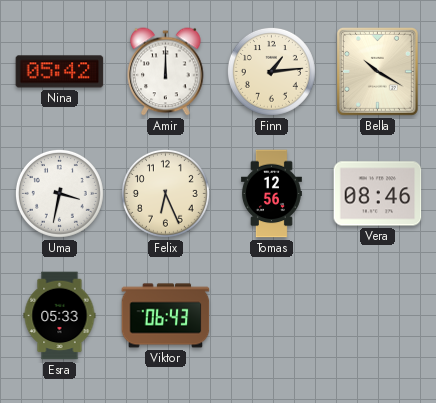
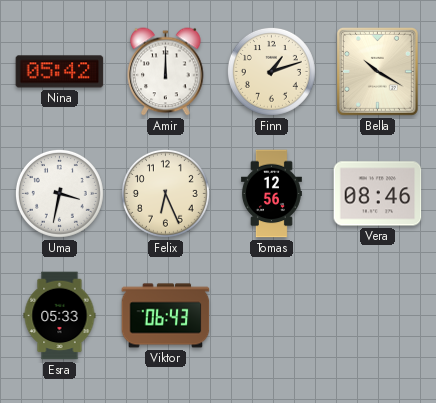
Finn: 1:14 -> 1:12 (271, 71)
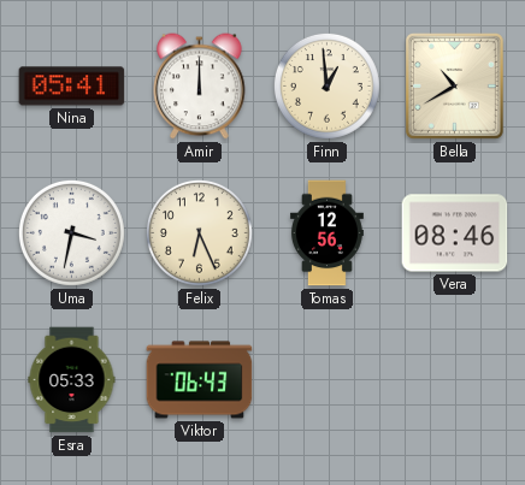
Nina: 05:42 -> 05:41 (72, 87)
Finn: 1:12 -> 12:59 (326, 85)
Bella: 10:20 -> 10:40 (454, 85)
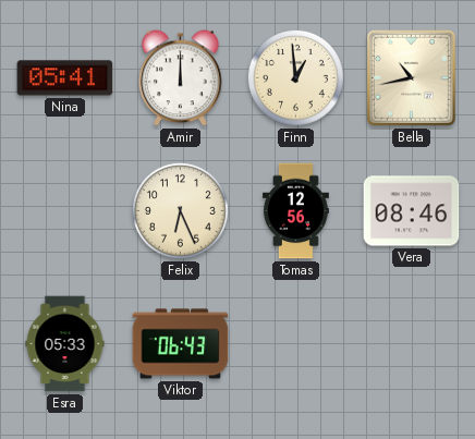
Bella: 10:40 -> 10:43 (411, 77)
Uma: 3:32 -> none (71, 232)
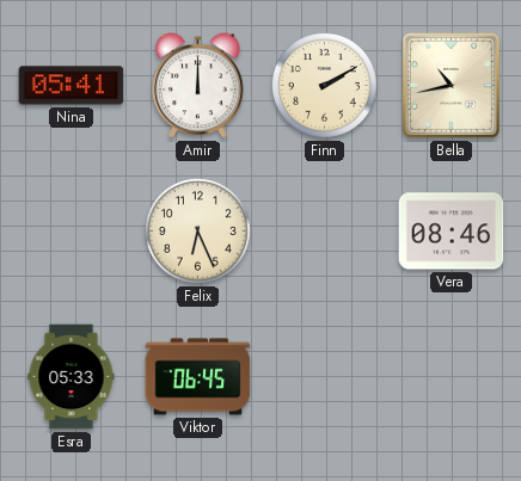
Finn: 12:59 -> 2:10 (324, 85)
Tomas: 12:56 -> none (295, 211)
Viktor: 06:43 -> 06:45 (198, 377)
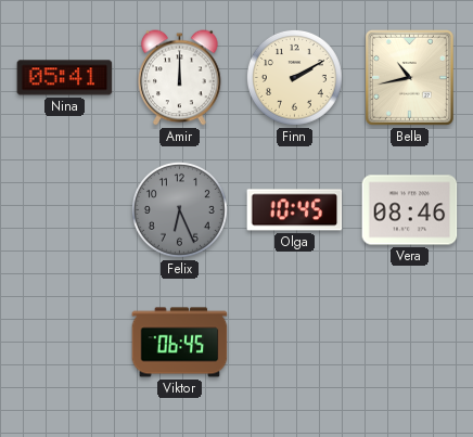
Felix dial: cream -> grey (179, 209)
Olga: none -> 10:45 (295, 210)
Esra: 05:33 -> none (72, 377)
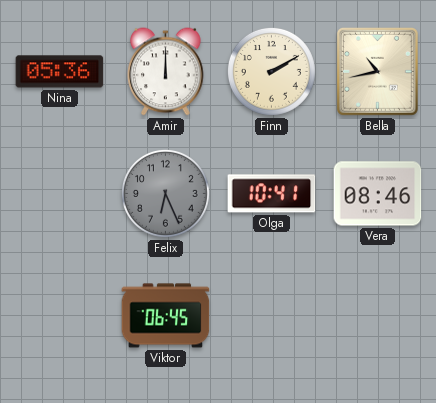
Nina: 05:41 -> 05:36 (60, 72)
Olga: 10:45 -> 10:41 (272, 194)
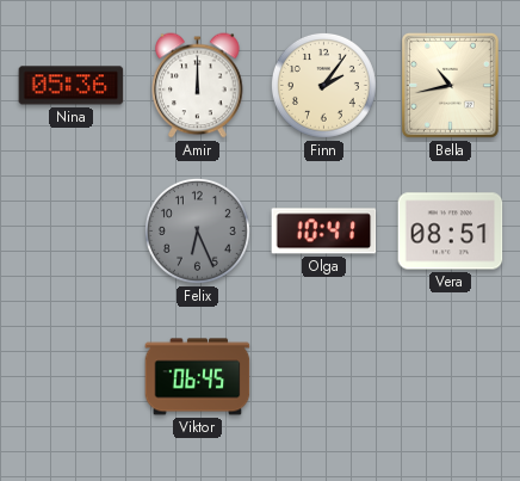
Finn: 2:10 -> 2:06 (323, 85)
Vera: 08:46 -> 08:51 (451, 232)
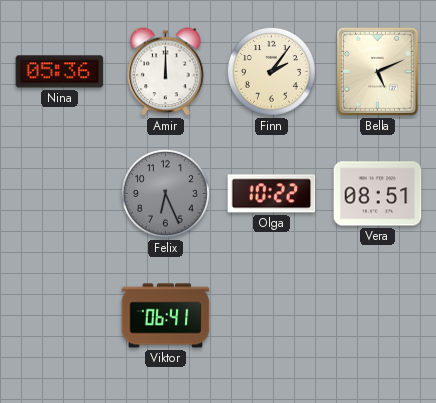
Bella: 10:43 -> 5:11 (377, 71)
Olga: 10:41 -> 10:22 (272, 194)
Viktor: 06:45 -> 06:41 (166, 316)
